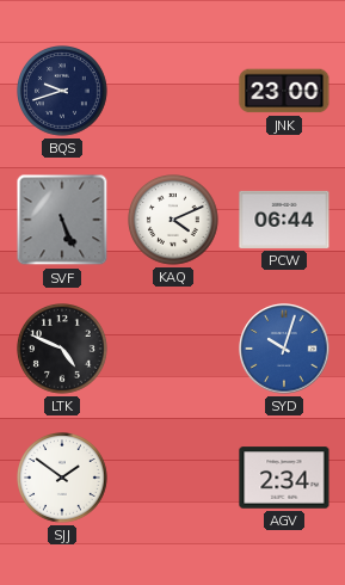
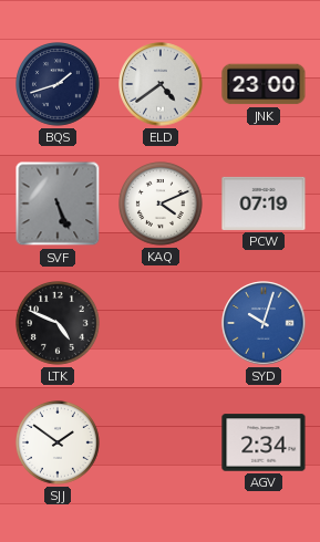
BQS: 9:42 -> 1:42 (59, 85)
ELD: none -> 4:39 (161, 84)
PCW: 06:44 -> 07:19 (264, 204)
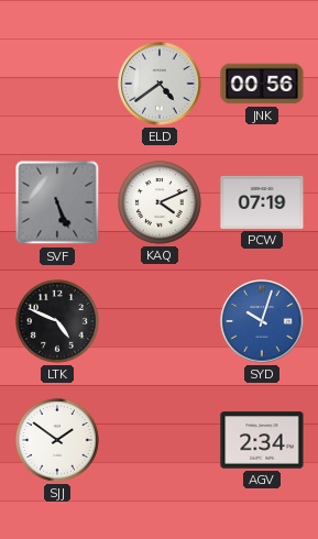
BQS: 1:42 -> none (59, 85)
JNK: 23:00 -> 00:56 (262, 84)
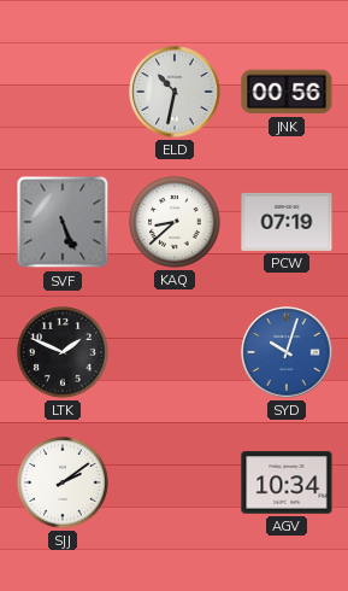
ELD: 4:39 -> 10:32 (175, 92)
KAQ: 4:11 -> 8:38 (176, 223)
LTK: 4:49 -> 1:49 (64, 353)
SJJ: 1:51 -> 2:09 (64, 484)
AGV: 2:34 -> 10:34 (287, 482)
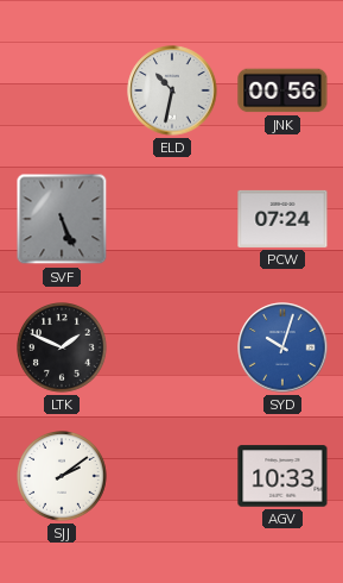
KAQ: 8:38 -> none (176, 223)
PCW: 07:19 -> 07:24 (282, 219)
AGV: 10:34 -> 10:33 (282, 476)
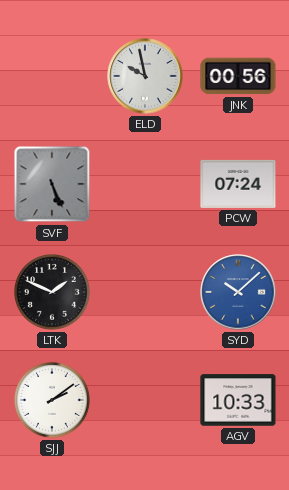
ELD: 10:32 -> 9:58 (145, 76)
SYD: 10:03 -> 10:08 (238, 292)
